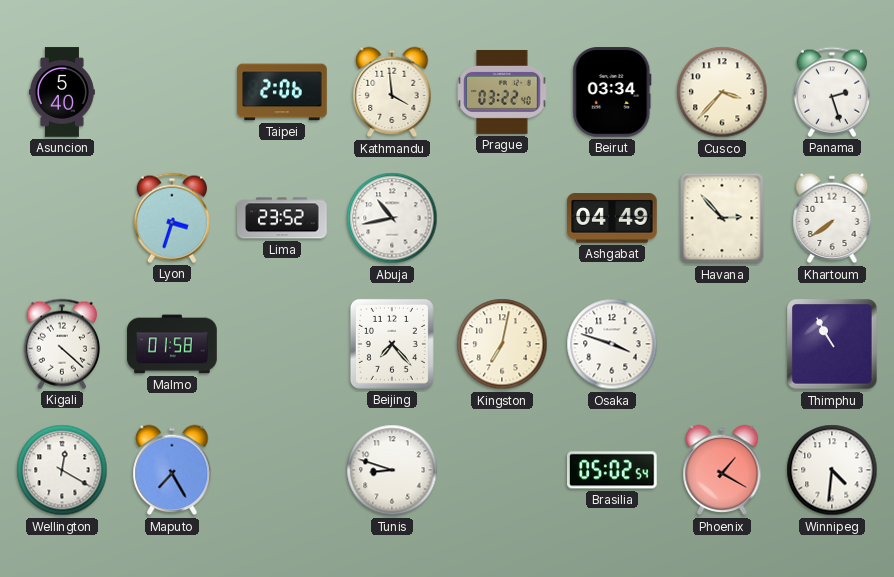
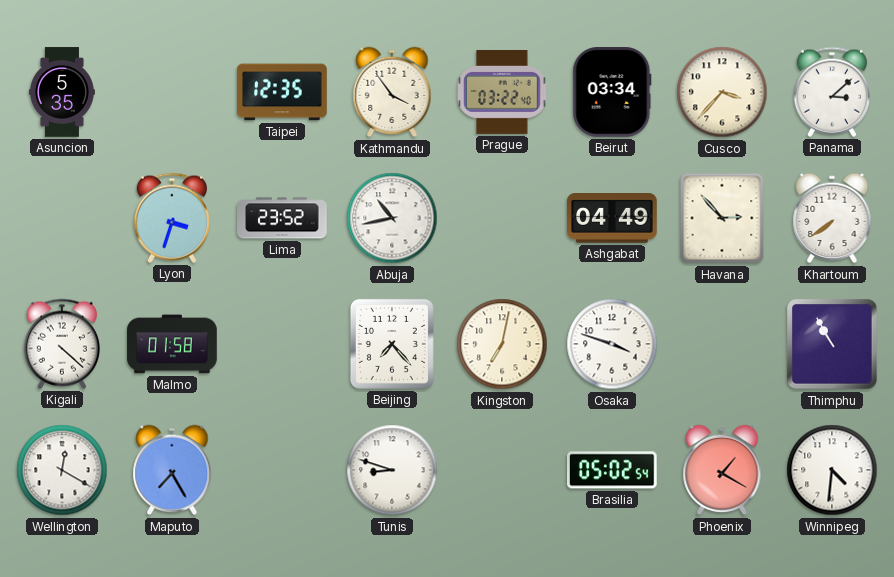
Asuncion: 5:40 -> 5:35 (62, 92)
Taipei: 2:06 -> 12:35 (282, 92)
Kathmandu: 3:59 -> 3:54 (392, 92)
Panama: 2:27 -> 3:08 (832, 92)
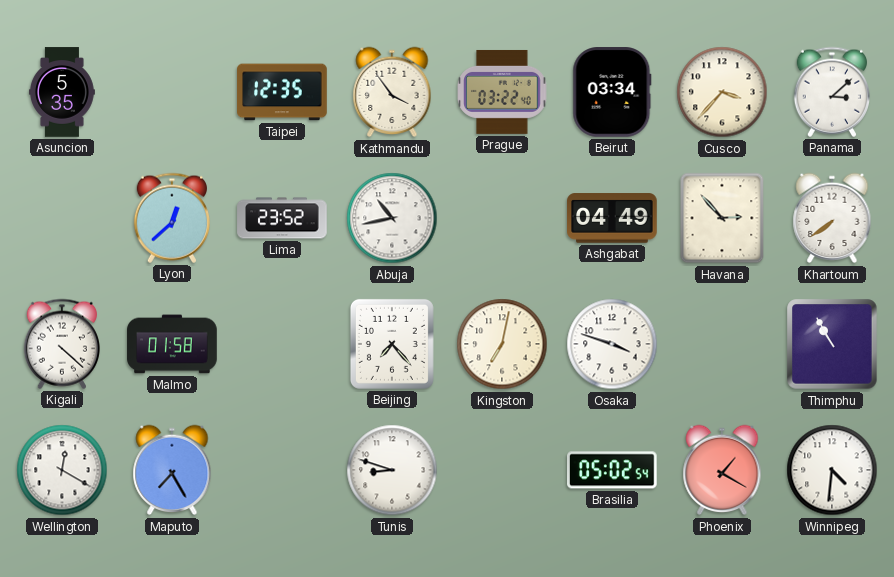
Lyon: 3:33 -> 12:38 (172, 218)
